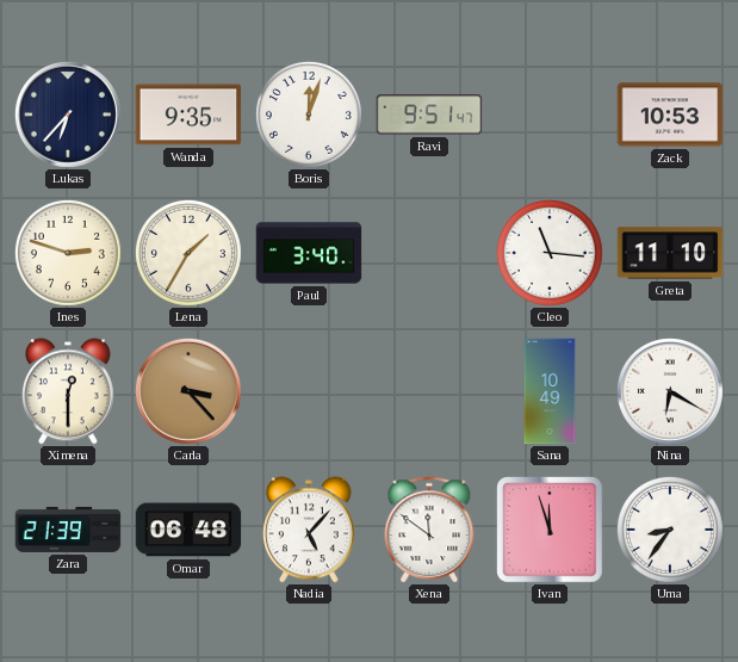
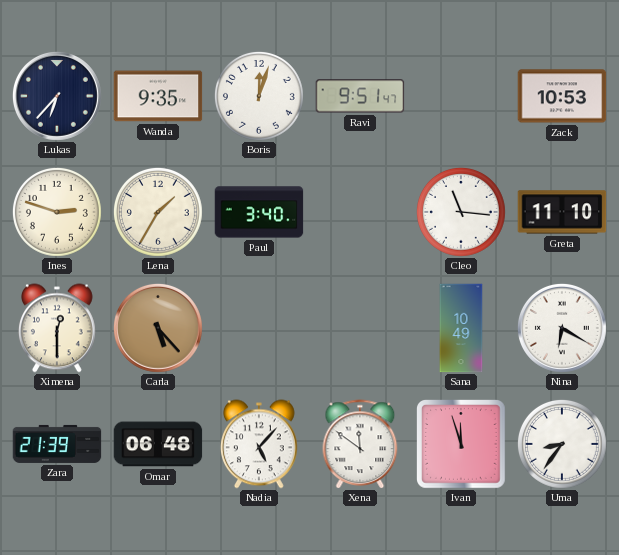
Carla: 3:23 -> 5:23 (158, 328)
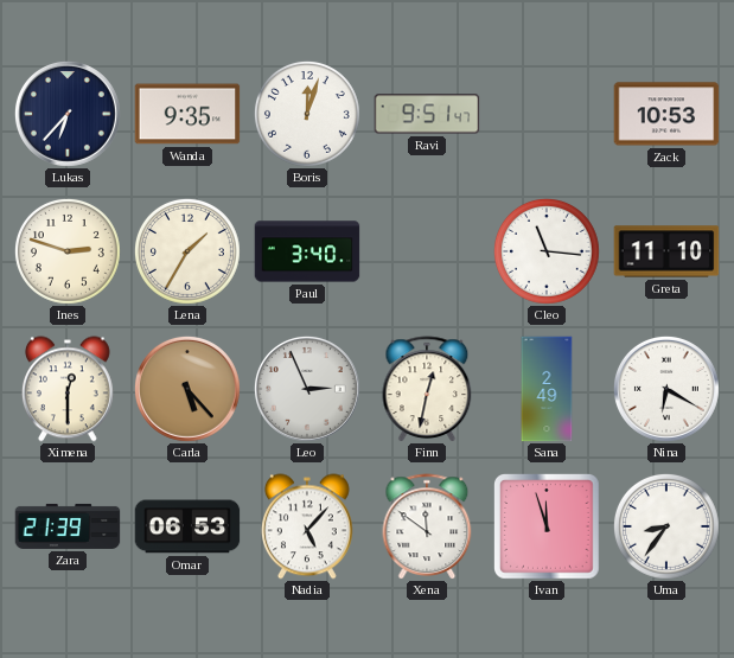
Leo: none -> 2:56 (307, 389)
Finn: none -> 12:32 (427, 389)
Sana: 10:49 -> 2:49 (547, 389)
Omar: 06:48 -> 06:53 (187, 526)
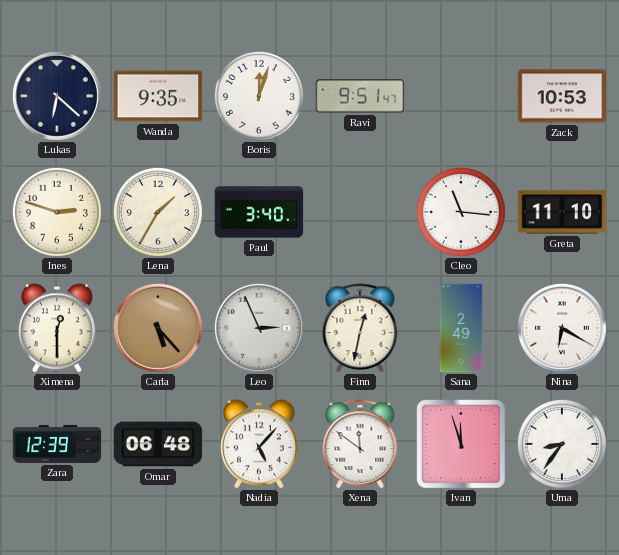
Lukas: 6:37 -> 6:22 (57, 96)
Zara: 21:39 -> 12:39 (57, 444)
Omar: 06:53 -> 06:48 (158, 444)
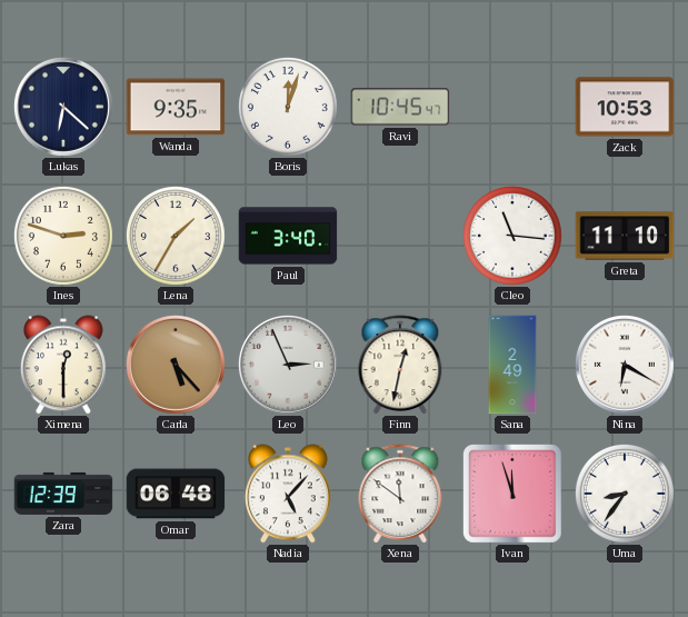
Ravi: 9:51 -> 10:45 (400, 107)
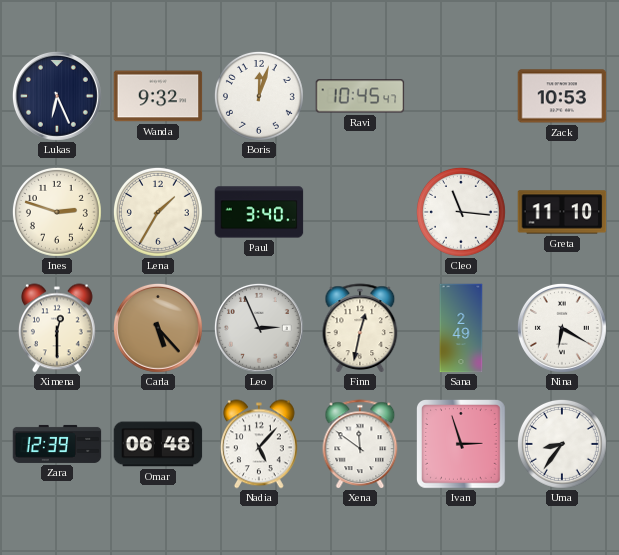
Lukas: 6:22 -> 6:26 (57, 96)
Wanda: 9:35 -> 9:32 (158, 96)
Ivan: 11:57 -> 2:57 (462, 445)
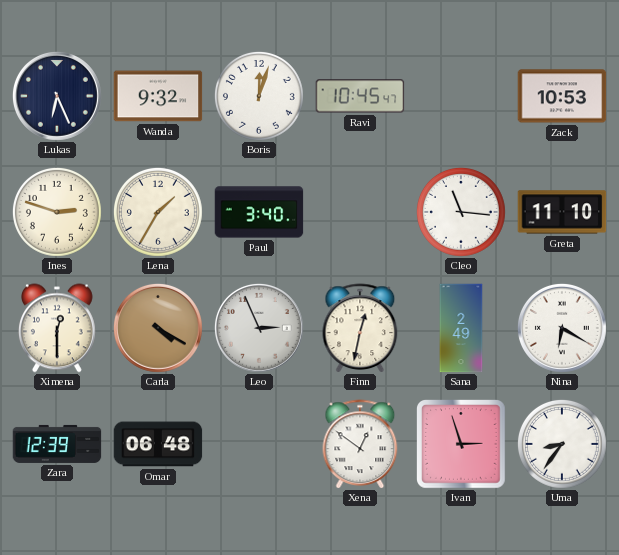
Carla: 5:23 -> 4:20 (158, 328)
Nadia: 5:07 -> none (259, 444)
Xena: 11:51 -> 12:51 (360, 444)
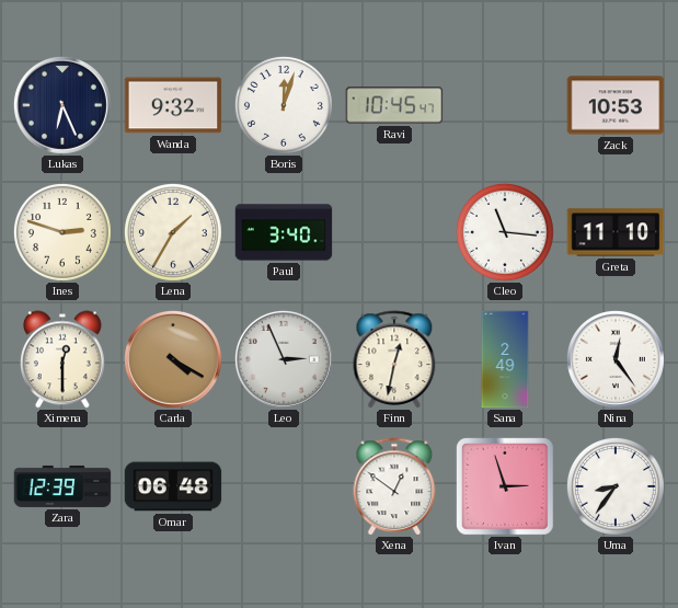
Nina: 6:20 -> 12:24 (616, 359)
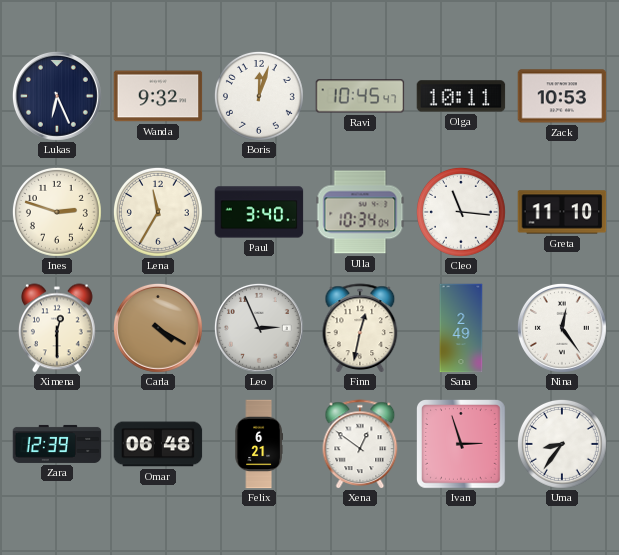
Olga: none -> 10:11 (461, 96)
Lena: 1:35 -> 11:35 (158, 212)
Ulla: none -> 10:34 (360, 212)
Felix: none -> 6:21 (259, 444)
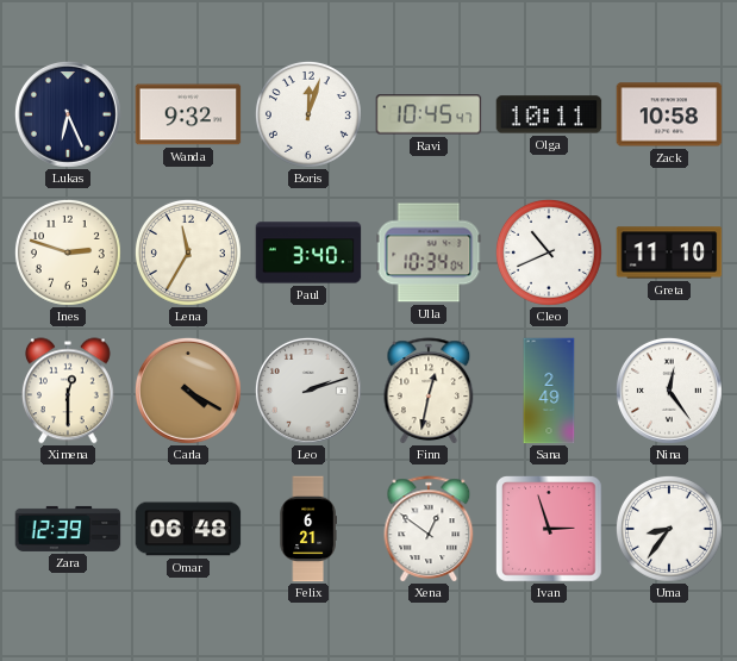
Zack: 10:53 -> 10:58 (669, 114)
Cleo: 11:16 -> 10:41 (549, 252)
Leo: 2:56 -> 2:12 (308, 391)
